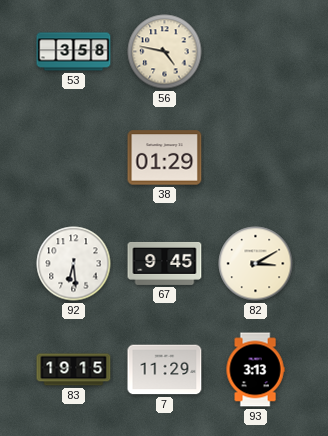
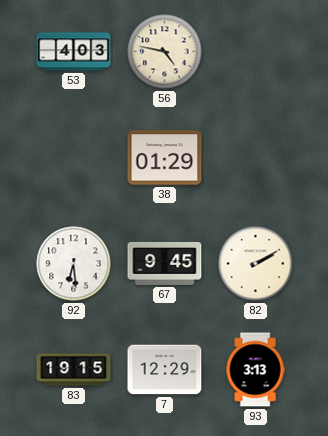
53: 3:58 -> 4:03 (74, 52)
82: 3:10 -> 2:10 (256, 264)
7: 11:29 -> 12:29 (165, 370)
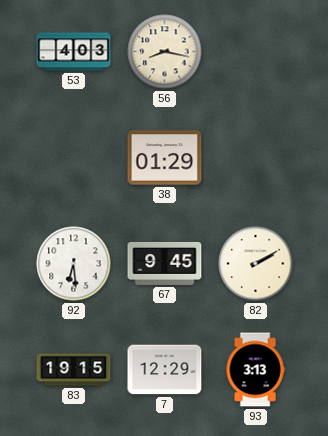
56: 4:47 -> 8:17 (165, 52)
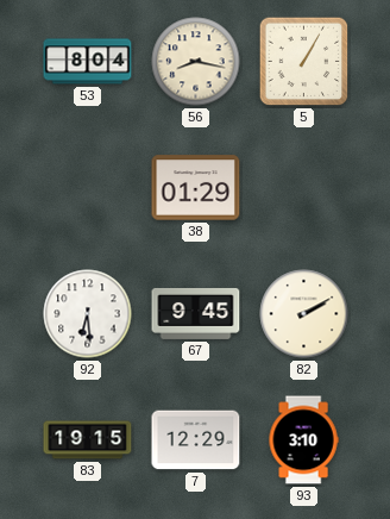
53: 4:03 -> 8:04 (88, 62)
5: none -> 1:05 (304, 62)
93: 3:13 -> 3:10 (303, 440)
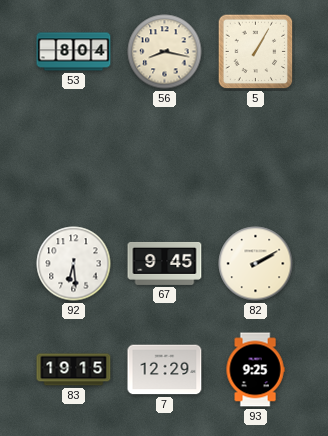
38: 01:29 -> none (196, 188)
93: 3:10 -> 9:25 (255, 370)
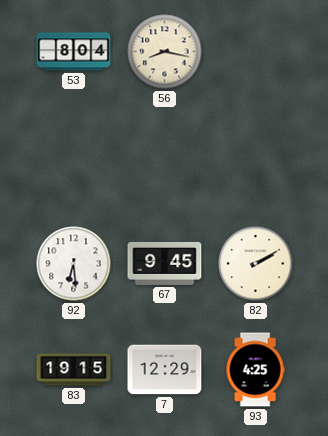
5: 1:05 -> none (256, 52)
93: 9:25 -> 4:25 (255, 370)
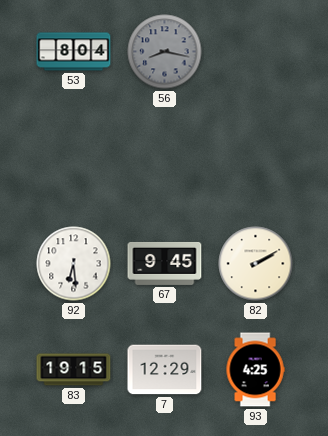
56 dial: cream -> grey (165, 52)
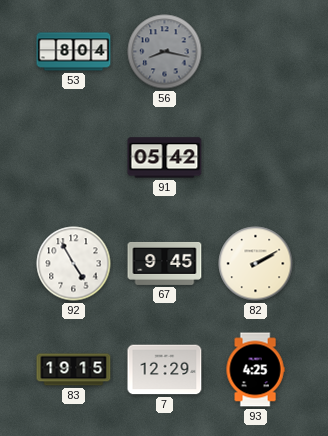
91: none -> 05:42 (165, 158)
92: 6:29 -> 4:55 (74, 264)
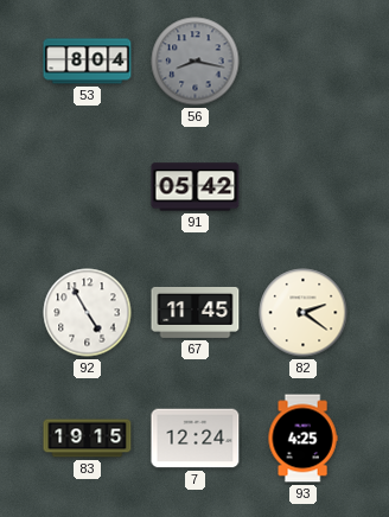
67: 9:45 -> 11:45 (196, 312)
82: 2:10 -> 2:21 (304, 313)
7: 12:29 -> 12:24 (196, 439)
